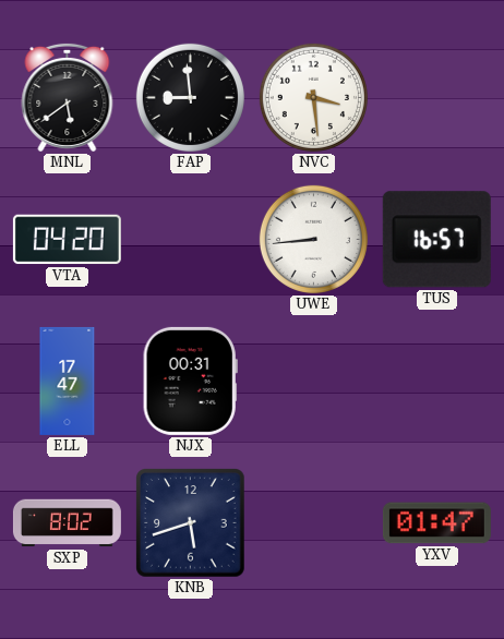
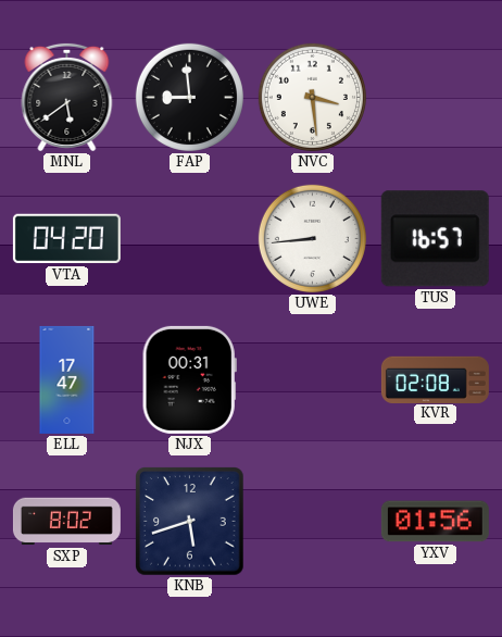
KVR: none -> 02:08 (435, 379)
YXV: 01:47 -> 01:56 (435, 522)
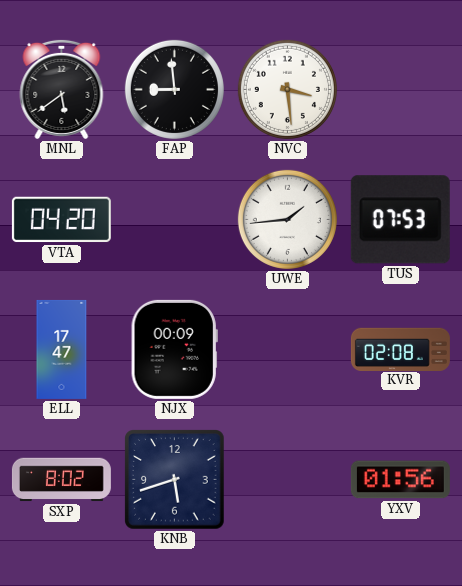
UWE: 8:44 -> 1:44 (287, 219)
TUS: 16:57 -> 07:53 (400, 220)
NJX: 00:31 -> 00:09 (174, 349)
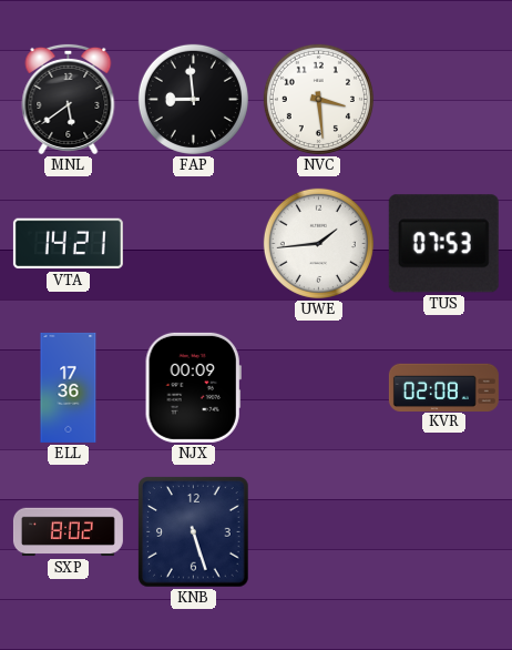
VTA: 04:20 -> 14:21 (68, 244)
ELL: 17:47 -> 17:36 (69, 387)
KNB: 5:42 -> 5:27 (194, 532)
YXV: 01:56 -> none (400, 480)
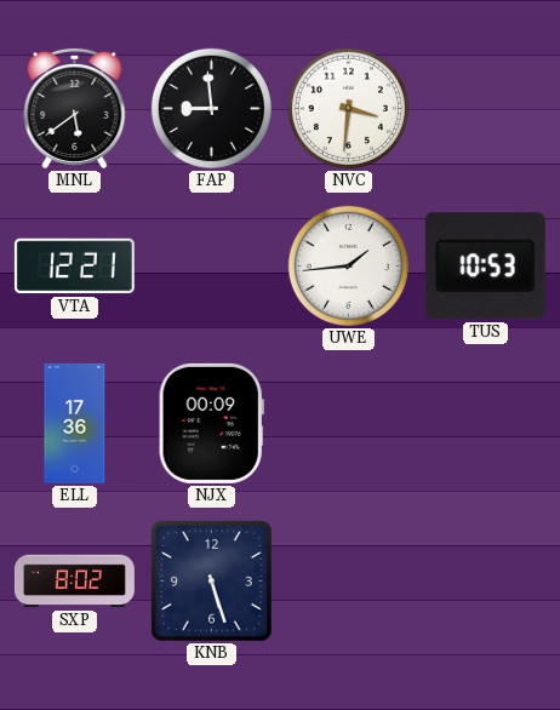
NVC: 3:29 -> 3:31 (348, 108)
VTA: 14:21 -> 12:21 (74, 267)
TUS: 07:53 -> 10:53 (485, 267)
KVR: 02:08 -> none (443, 387)
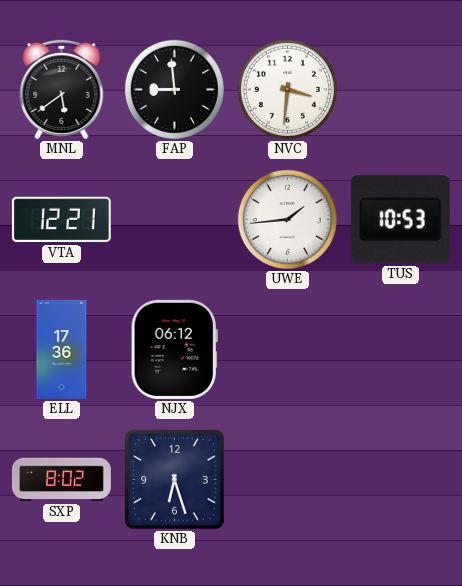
NJX: 00:09 -> 06:12 (174, 349)
KNB: 5:27 -> 6:27 (175, 480)
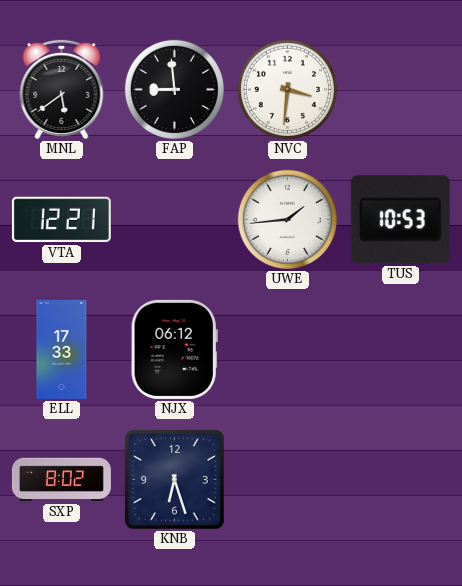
ELL: 17:36 -> 17:33 (62, 349)
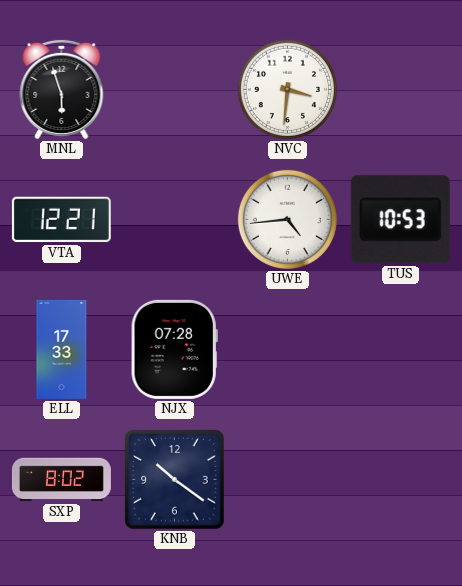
MNL: 5:39 -> 5:57 (62, 89)
FAP: 8:59 -> none (174, 89)
UWE: 1:44 -> 4:44 (287, 219)
NJX: 06:12 -> 07:28 (174, 349)
KNB: 6:27 -> 10:21 (175, 480)
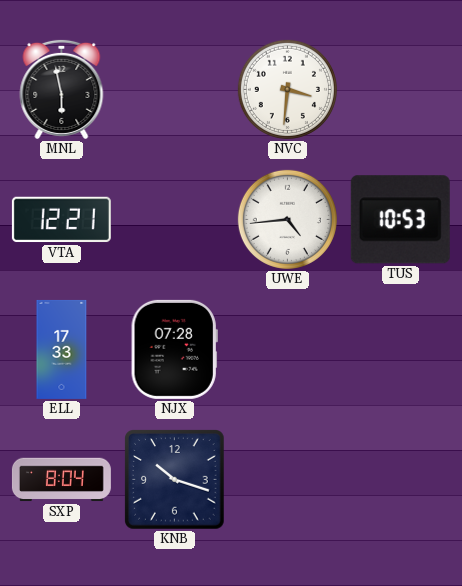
MNL: 5:57 -> 5:58 (62, 89)
SXP: 8:02 -> 8:04 (61, 480)
KNB: 10:21 -> 10:18 (175, 480)
